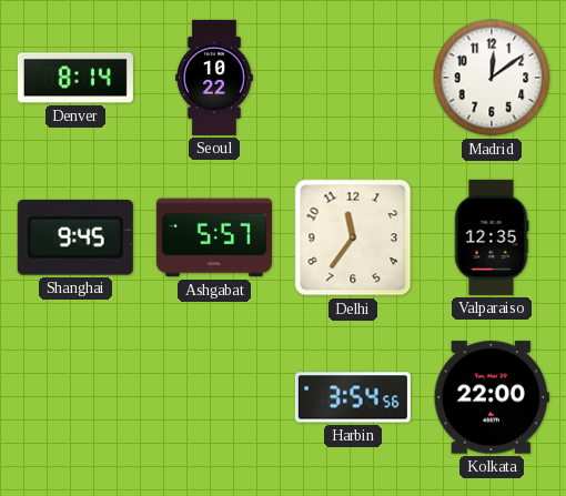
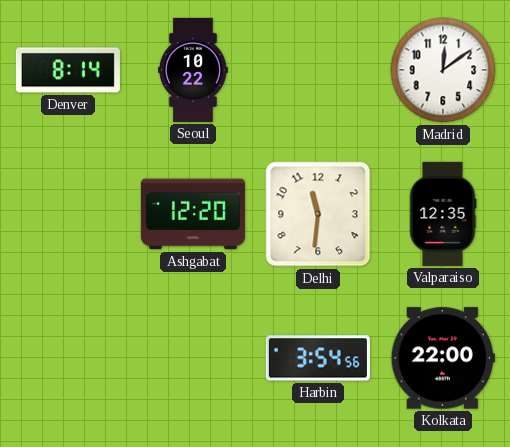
Shanghai: 9:45 -> none (75, 237)
Ashgabat: 5:57 -> 12:20 (193, 214)
Delhi: 11:36 -> 11:31 (318, 214)
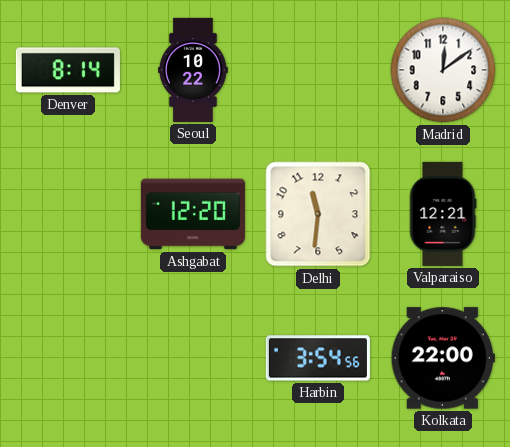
Valparaiso: 12:35 -> 12:21 (443, 214)
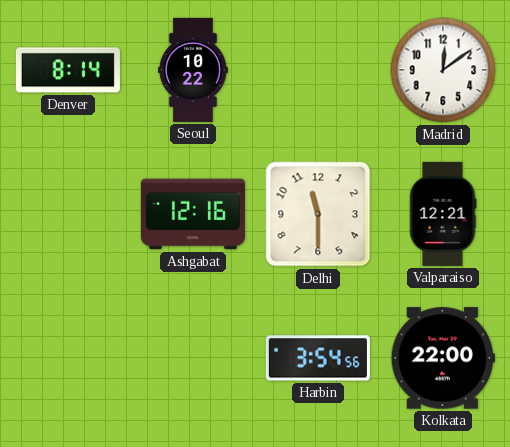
Ashgabat: 12:20 -> 12:16 (193, 214)
Delhi: 11:31 -> 11:30 (318, 214)
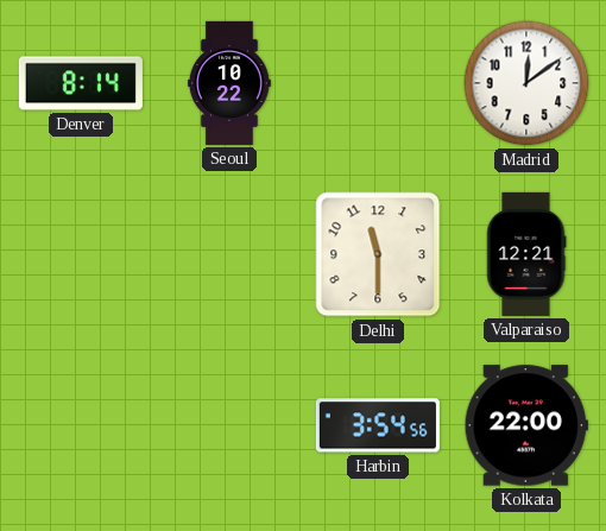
Ashgabat: 12:16 -> none (193, 214)
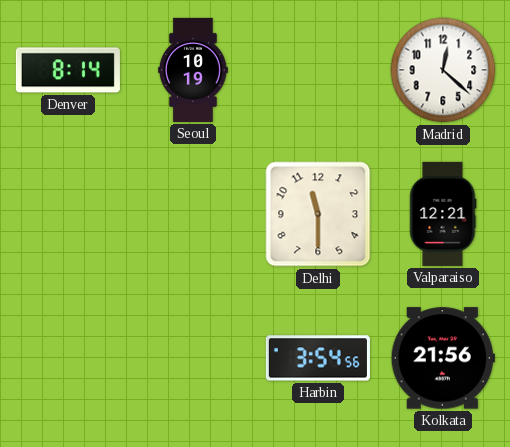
Seoul: 10:22 -> 10:19 (193, 70)
Madrid: 12:09 -> 12:22 (443, 70)
Kolkata: 22:00 -> 21:56 (443, 358)
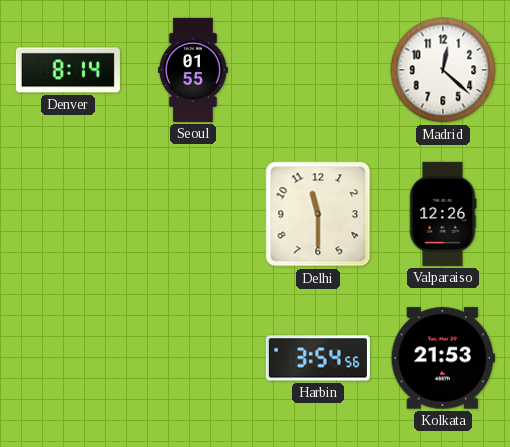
Seoul: 10:19 -> 01:55 (193, 70)
Valparaiso: 12:21 -> 12:26 (443, 214)
Kolkata: 21:56 -> 21:53 (443, 358)
